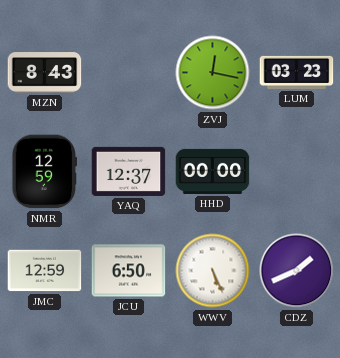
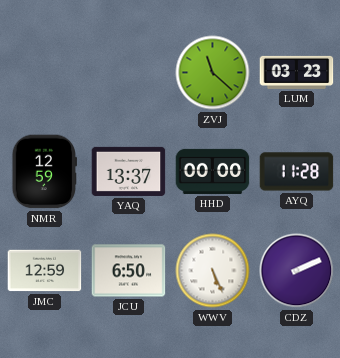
MZN: 8:43 -> none (45, 73)
ZVJ: 12:17 -> 11:22 (213, 73)
YAQ: 12:37 -> 13:37 (129, 171)
AYQ: none -> 11:28 (297, 172)
CDZ: 1:41 -> 2:11 (297, 271)
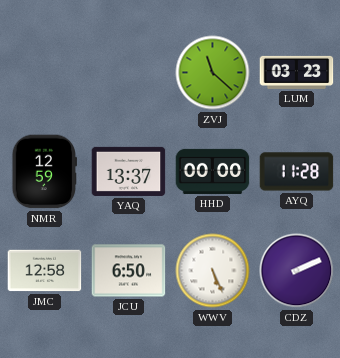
JMC: 12:59 -> 12:58 (45, 271)
